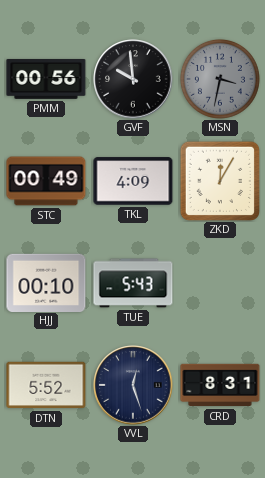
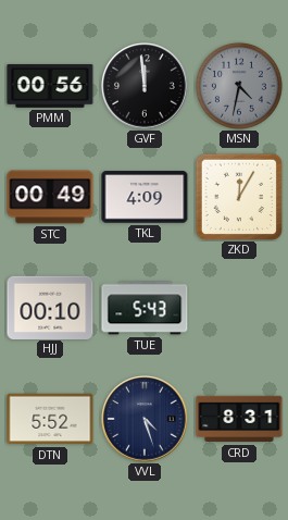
GVF: 9:59 -> 11:59 (145, 86)
MSN: 3:32 -> 4:32 (239, 86)
VVL: 12:27 -> 4:27 (145, 419)
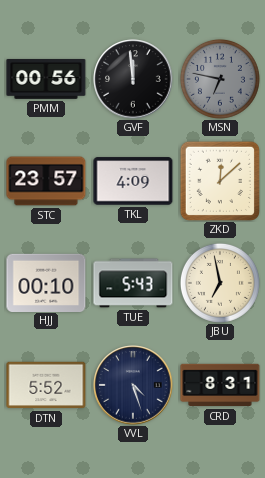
MSN: 4:32 -> 6:47 (220, 79)
STC: 00:49 -> 23:57 (46, 181)
ZKD: 12:05 -> 12:08 (219, 180)
JBU: none -> 6:58 (220, 283)
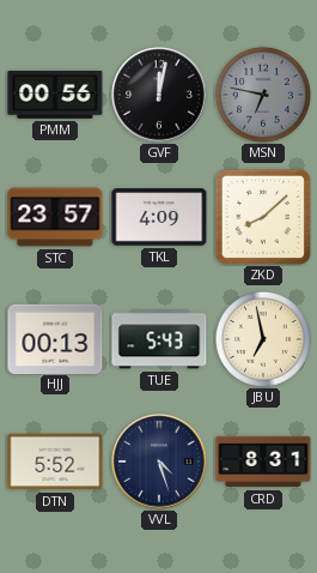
GVF: 11:59 -> 12:02 (159, 95)
ZKD: 12:08 -> 8:08 (262, 216)
HJJ: 00:10 -> 00:13 (55, 338)
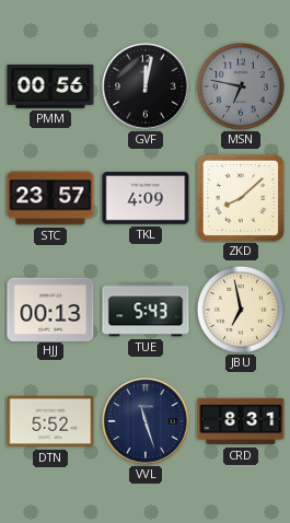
VVL: 4:27 -> 11:27 (146, 421)
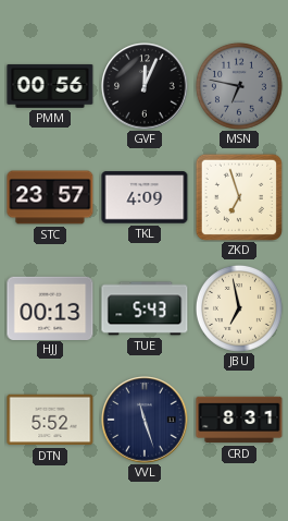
GVF: 12:02 -> 12:04 (145, 86)
ZKD: 8:08 -> 6:57 (238, 196)
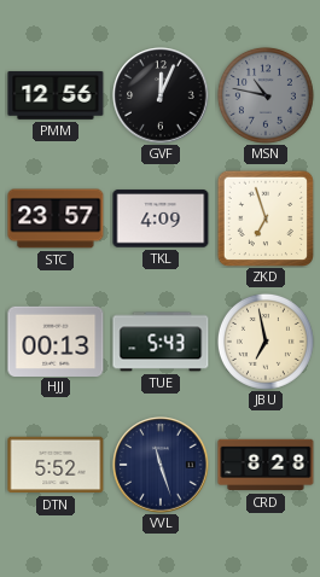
PMM: 00:56 -> 12:56 (56, 95)
MSN: 6:47 -> 10:47 (266, 95)
CRD: 8:31 -> 8:28 (266, 465)
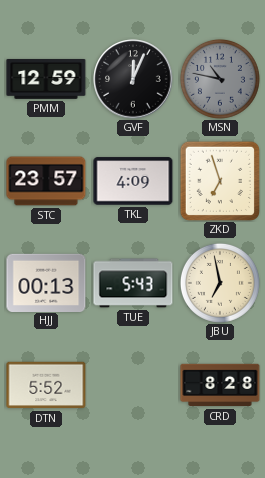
PMM: 12:56 -> 12:59 (46, 79)
VVL: 11:27 -> none (161, 465)
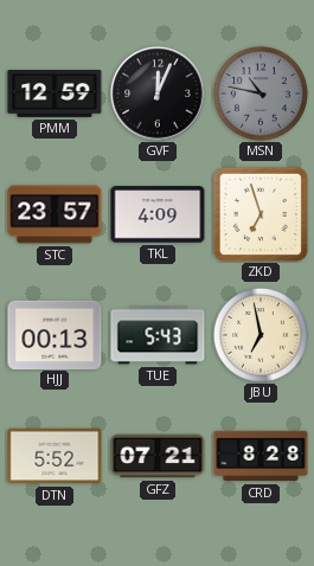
GFZ: none -> 07:21 (158, 456)
